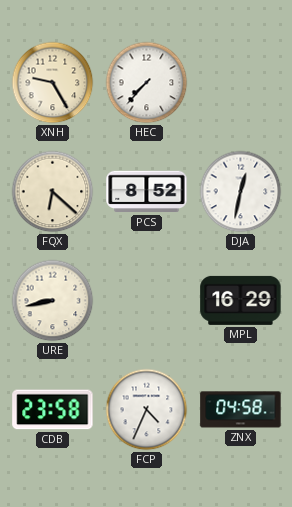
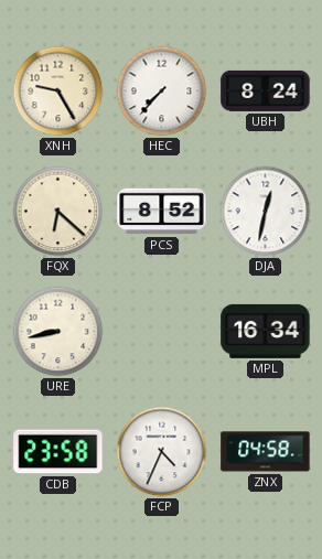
UBH: none -> 8:24 (266, 90)
MPL: 16:29 -> 16:34 (266, 331)
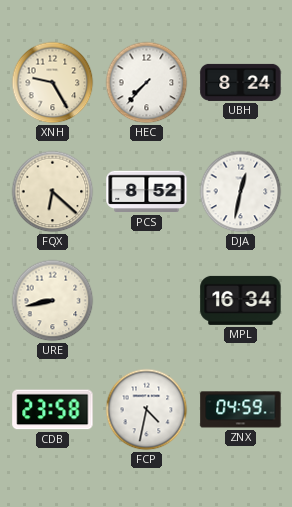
FCP: 4:34 -> 4:32 (147, 410)
ZNX: 04:58 -> 04:59 (241, 410)
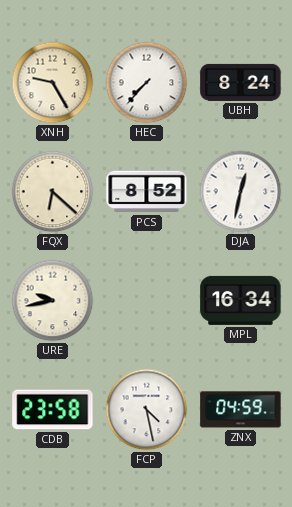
URE: 8:43 -> 9:43 (53, 301)
FCP: 4:32 -> 4:28 (147, 410)
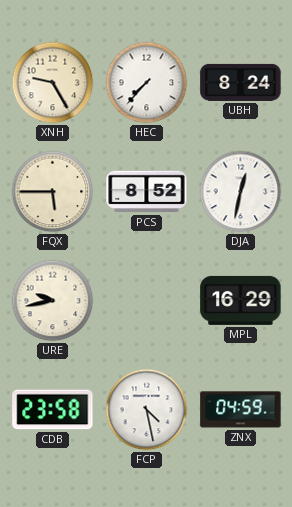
FQX: 6:22 -> 5:45 (53, 192)
MPL: 16:34 -> 16:29 (241, 300)
